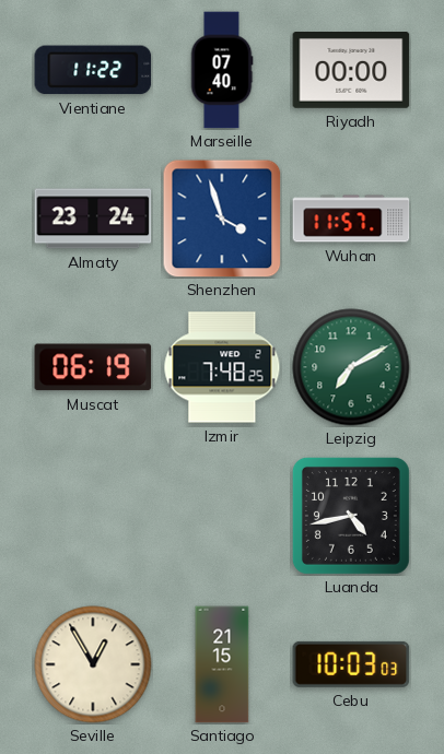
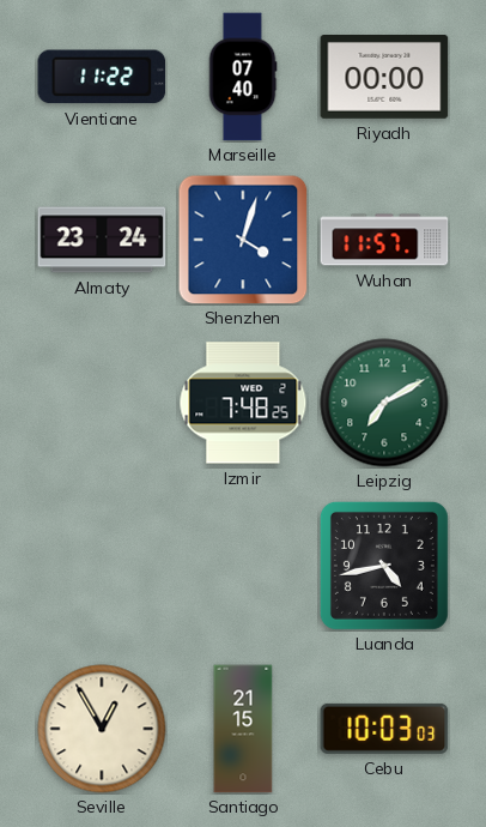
Shenzhen: 3:57 -> 4:03 (243, 240)
Muscat: 06:19 -> none (93, 367)
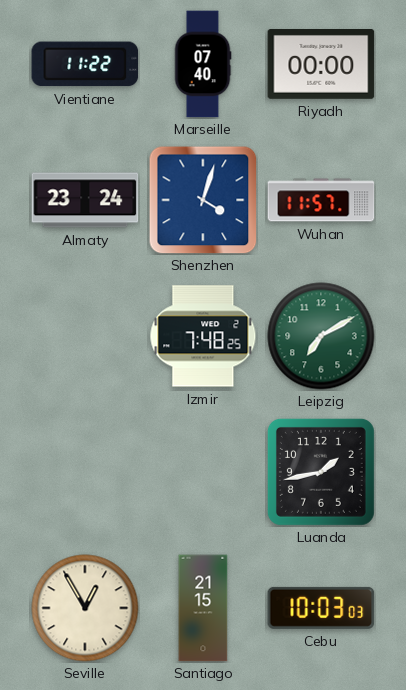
Luanda: 4:43 -> 1:43 (321, 472)
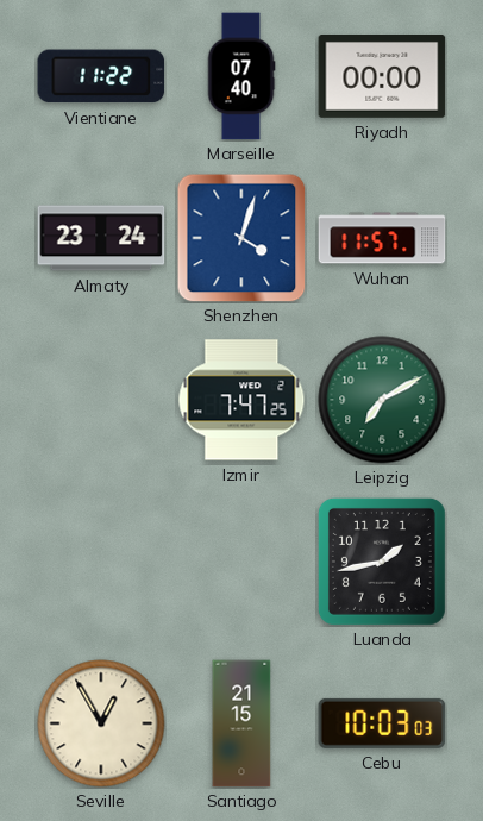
Izmir: 7:48 -> 7:47 (241, 400)
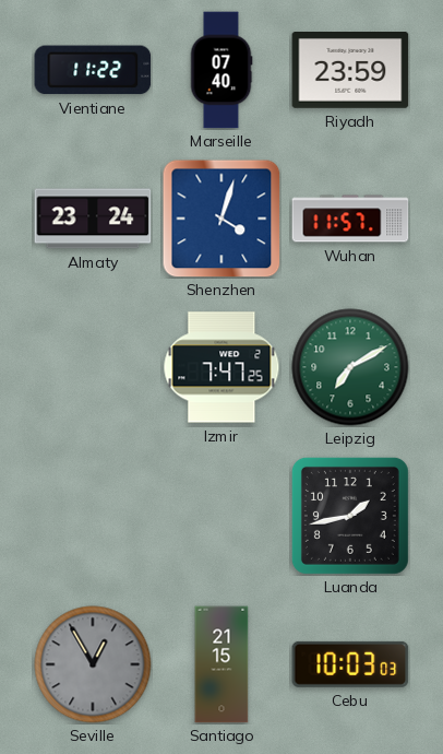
Riyadh: 00:00 -> 23:59 (350, 71)
Seville dial: cream -> grey (93, 664)
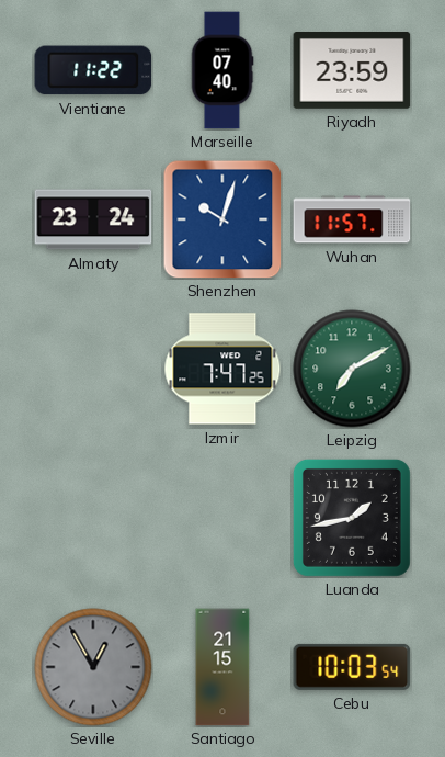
Shenzhen: 4:03 -> 10:03 (222, 219)
Cebu: 10:03:03 -> 10:03:54 (352, 667)
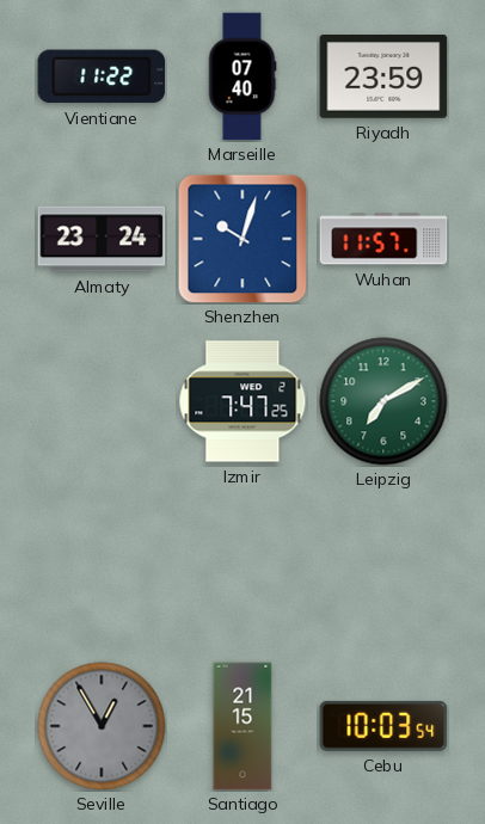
Luanda: 1:43 -> none (352, 518)
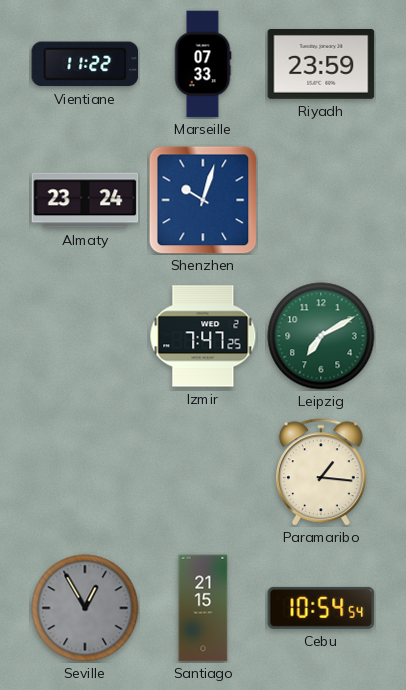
Marseille: 07:40 -> 07:33 (203, 64)
Wuhan: 11:57 -> none (383, 239)
Paramaribo: none -> 1:16 (322, 472)
Cebu: 10:03 -> 10:54 (321, 608)
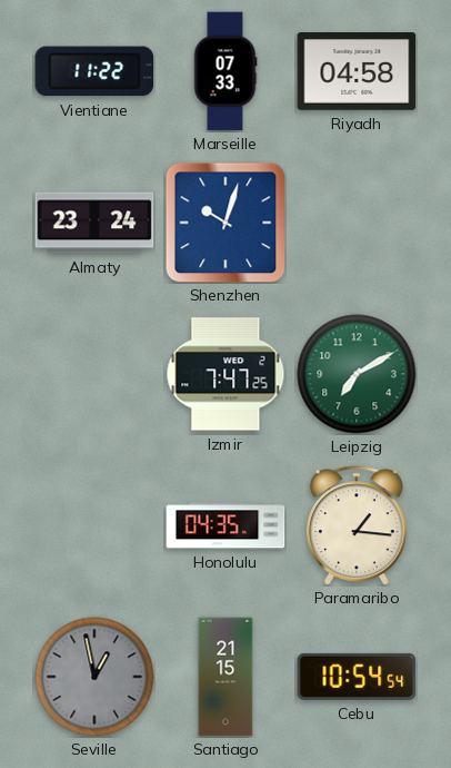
Riyadh: 23:59 -> 04:58 (357, 72)
Honolulu: none -> 04:35 (225, 525)
Seville: 12:55 -> 12:58 (94, 677)
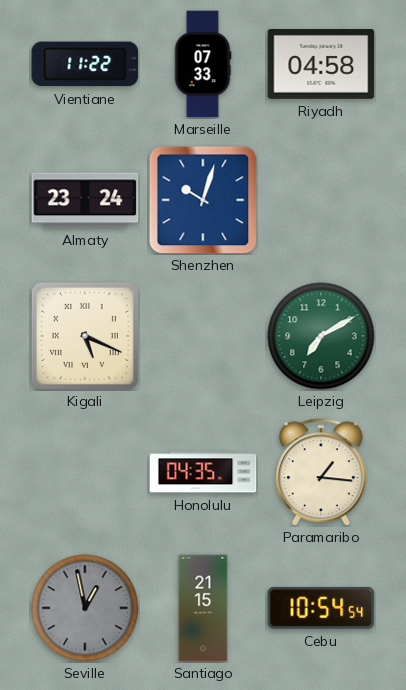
Kigali: none -> 5:19 (85, 336)
Izmir: 7:47 -> none (225, 374)
